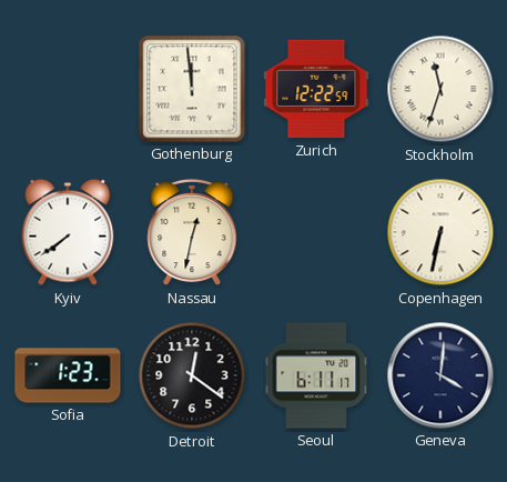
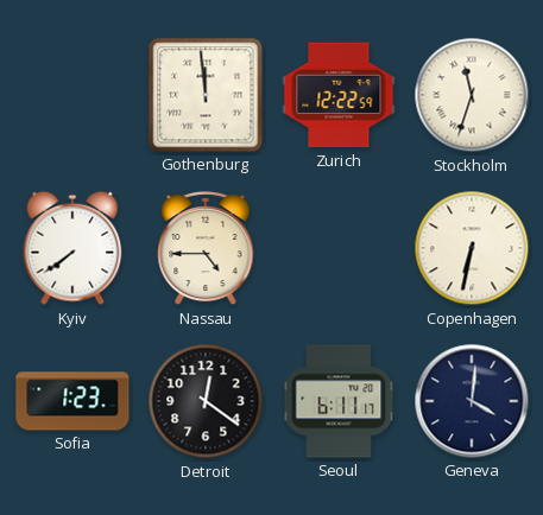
Nassau: 12:32 -> 4:45 (206, 248)
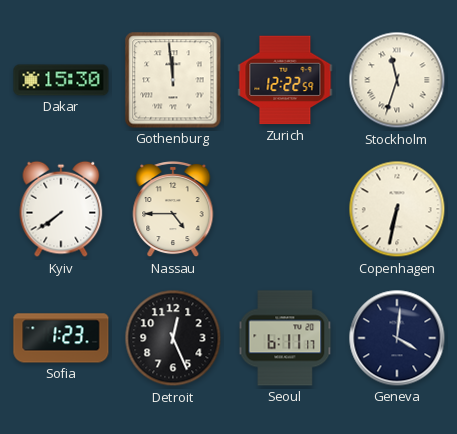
Dakar: none -> 15:30 (61, 80)
Detroit: 12:21 -> 12:26 (173, 338)
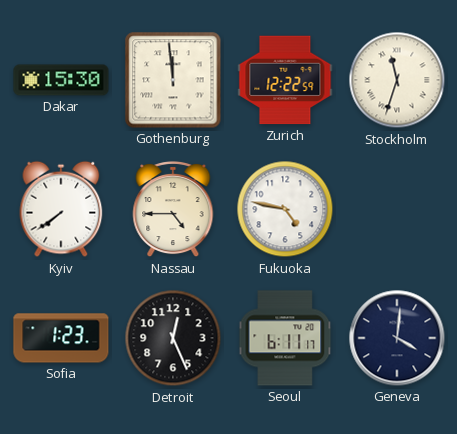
Fukuoka: none -> 4:47 (285, 209)
Copenhagen: 6:32 -> none (397, 209)
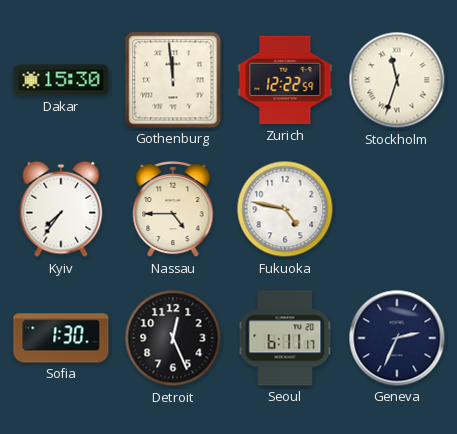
Kyiv: 7:39 -> 7:36 (61, 209)
Sofia: 1:23 -> 1:30 (61, 338)
Geneva: 4:01 -> 2:34 (397, 338)
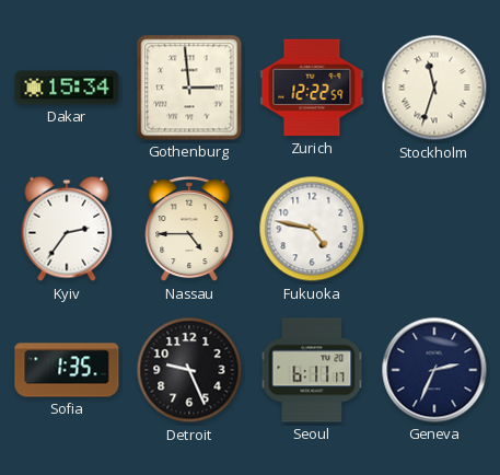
Dakar: 15:30 -> 15:34 (67, 88)
Gothenburg: 11:59 -> 2:59 (189, 88)
Kyiv: 7:36 -> 2:36 (67, 229)
Sofia: 1:30 -> 1:35 (67, 370)
Detroit: 12:26 -> 9:26 (189, 370)
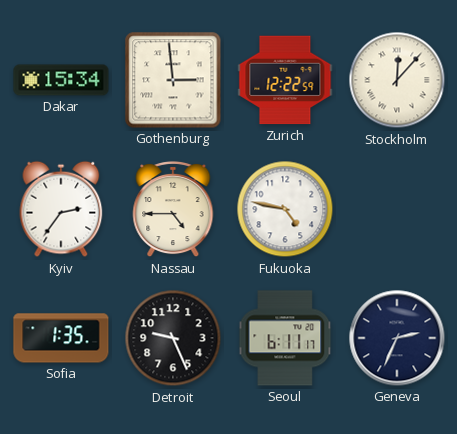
Stockholm: 11:33 -> 12:07 (397, 80)
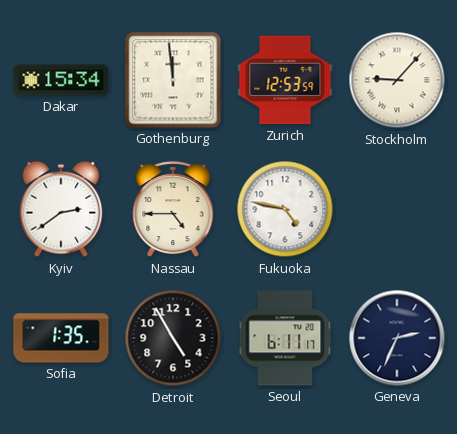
Gothenburg: 2:59 -> 11:59 (173, 80)
Zurich: 12:22 -> 12:53 (285, 80)
Stockholm: 12:07 -> 9:07 (397, 80)
Kyiv: 2:36 -> 2:39 (61, 209)
Detroit: 9:26 -> 4:55 (173, 338)
